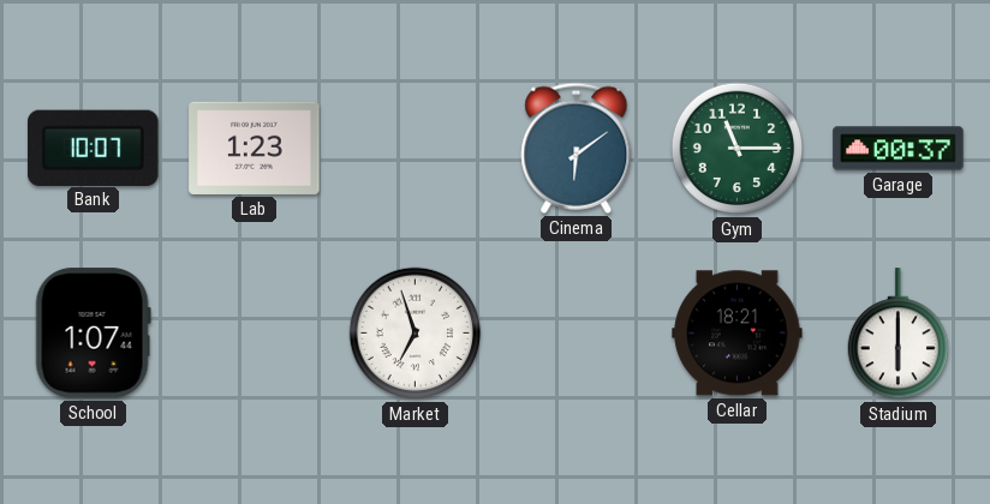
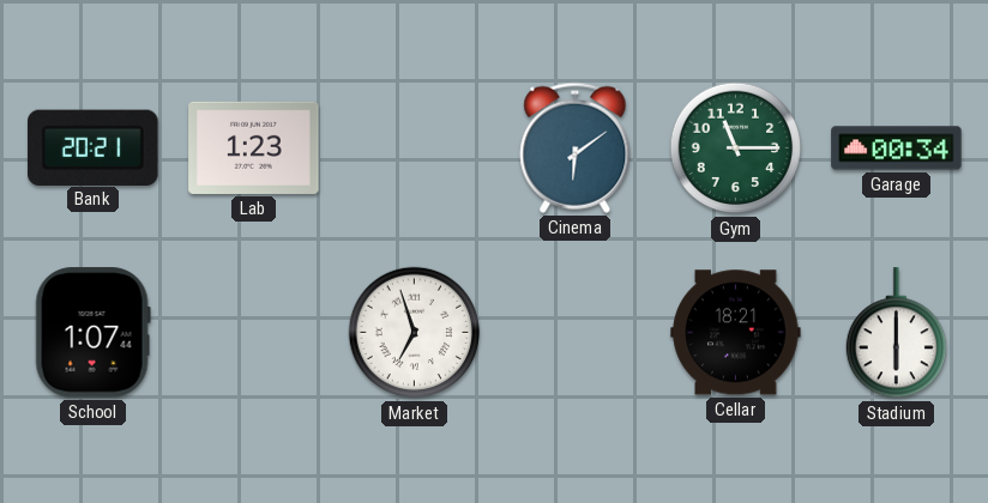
Bank: 10:07 -> 20:21 (94, 147)
Garage: 00:37 -> 00:34 (897, 149)
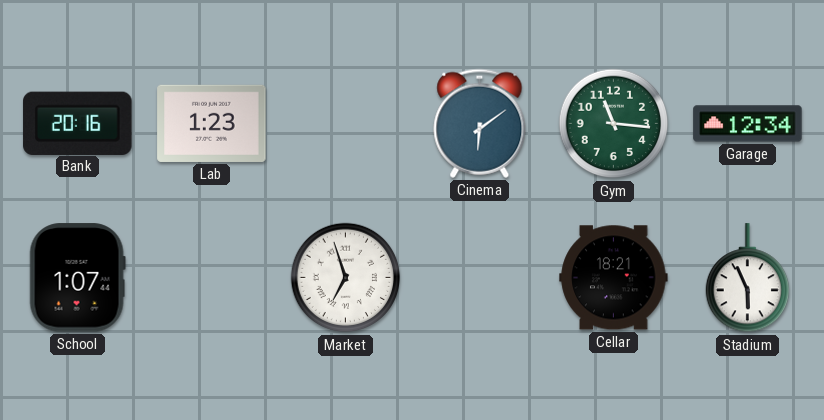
Bank: 20:21 -> 20:16 (78, 123)
Gym: 11:15 -> 11:16 (614, 124)
Garage: 00:34 -> 12:34 (748, 124)
Stadium: 6:00 -> 5:56 (747, 278)
